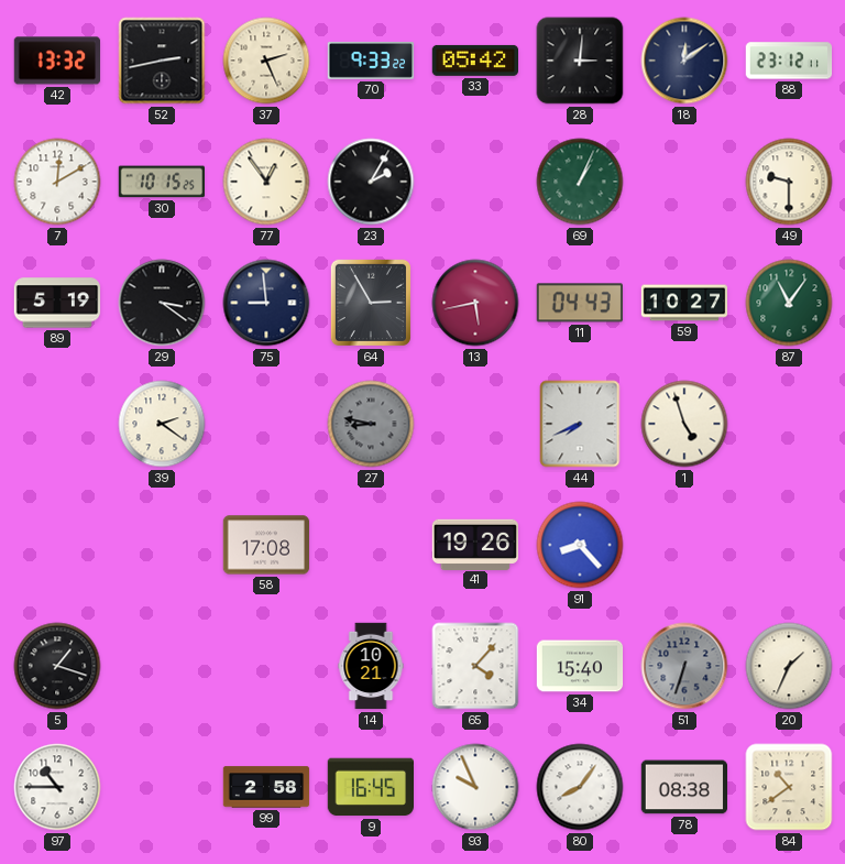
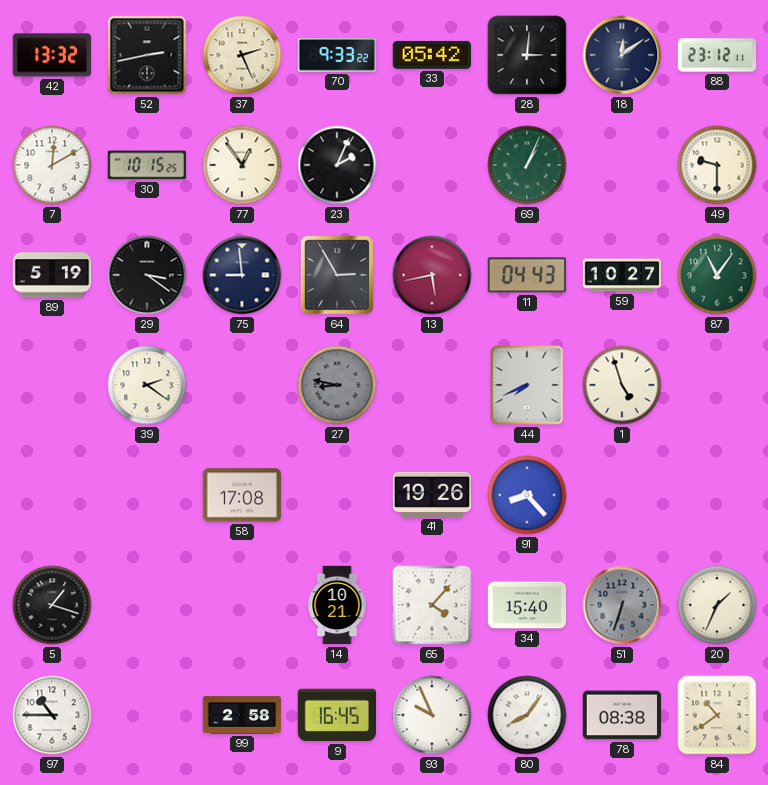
23: 2:05 -> 2:04 (337, 165)
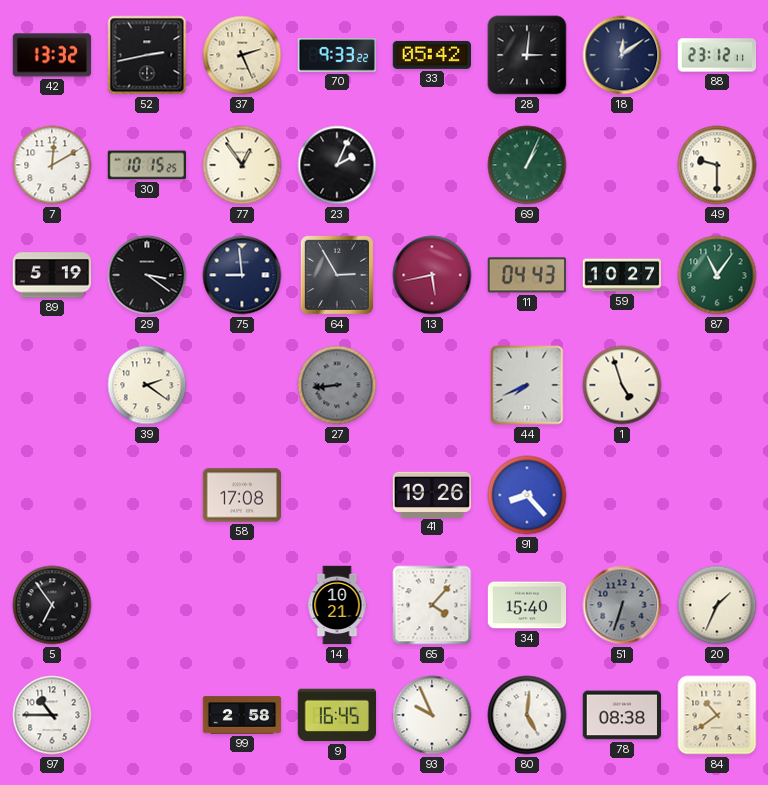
27: 8:47 -> 8:44 (337, 385)
5: 1:18 -> 6:54 (52, 605)
80: 8:06 -> 5:01 (527, 715)
